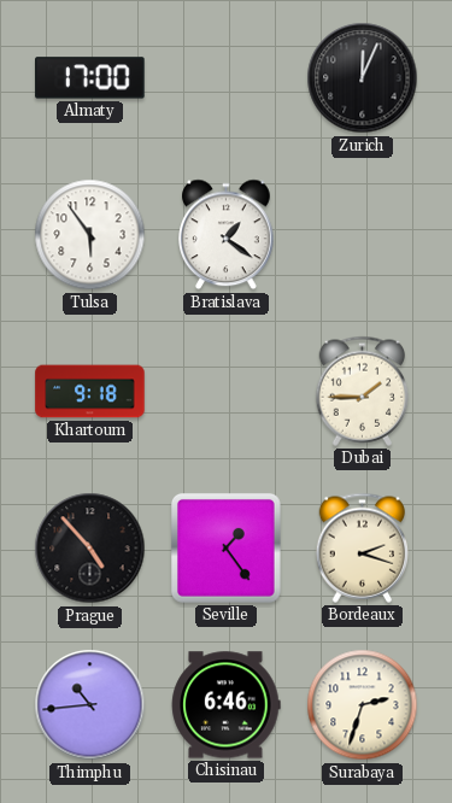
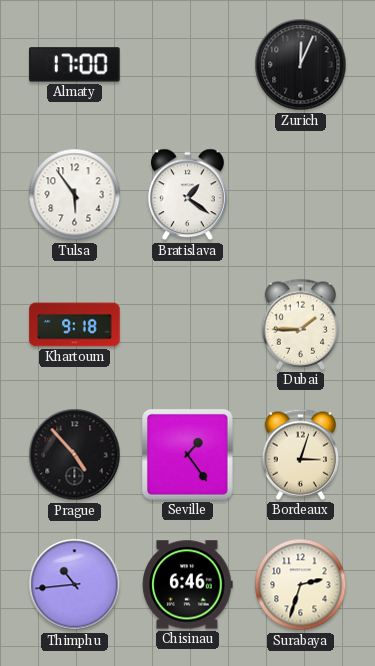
Bordeaux: 2:18 -> 3:03 (301, 454)
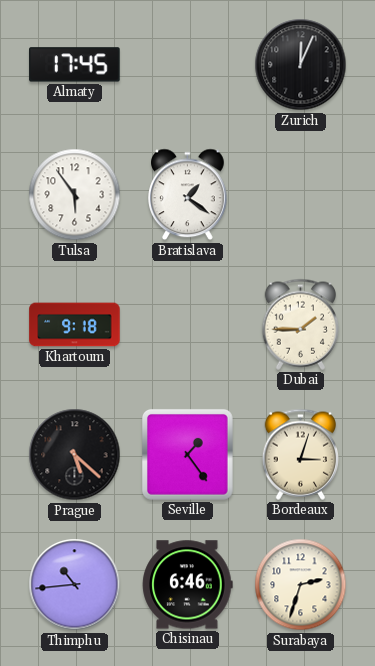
Almaty: 17:00 -> 17:45 (75, 65)
Prague: 4:53 -> 5:22 (75, 455)
